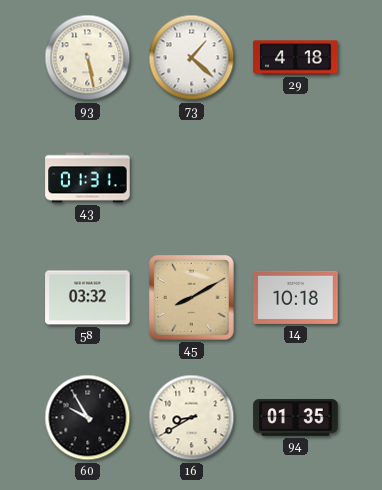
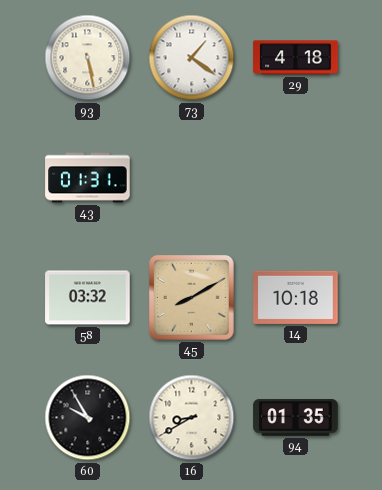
73: 1:22 -> 1:21 (192, 58)
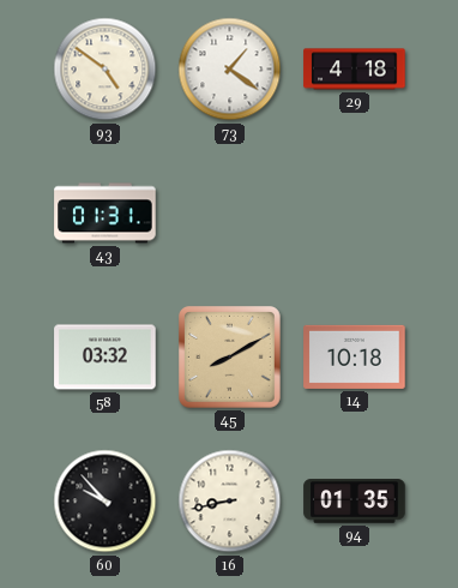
93: 5:28 -> 4:51 (106, 70)
60: 9:55 -> 9:53 (106, 502)
16: 8:40 -> 8:43 (230, 502)
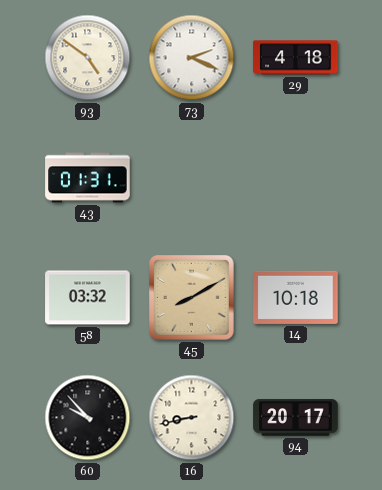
73: 1:21 -> 2:19 (192, 58)
94: 01:35 -> 20:17 (296, 418)
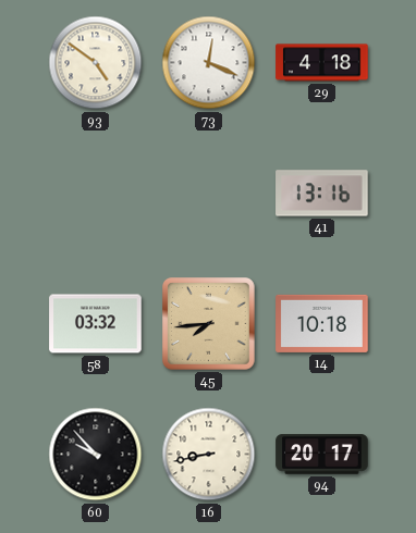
73: 2:19 -> 12:19 (209, 63)
43: 01:31 -> none (88, 178)
41: none -> 13:16 (322, 194)
45: 8:10 -> 7:44 (209, 324)
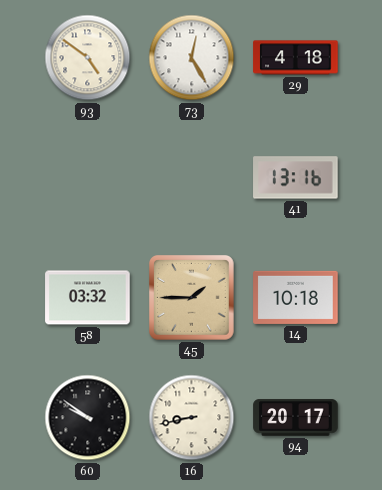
73: 12:19 -> 12:25 (192, 58)
45: 7:44 -> 1:45 (192, 298)
60: 9:53 -> 9:51 (88, 418)
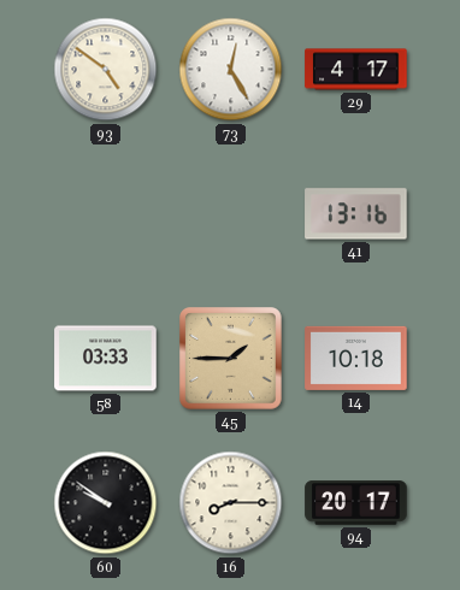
29: 4:18 -> 4:17 (356, 70)
58: 03:32 -> 03:33 (106, 359)
16: 8:43 -> 8:15 (231, 503)
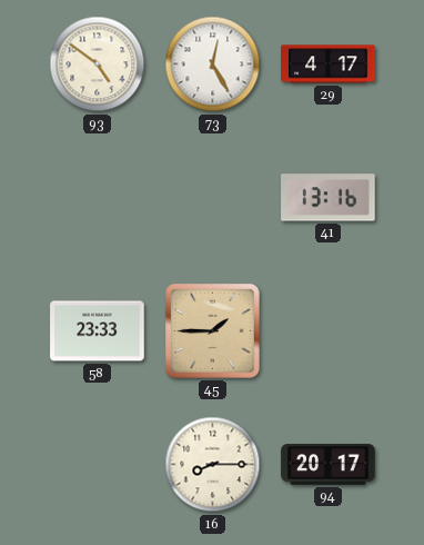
58: 03:33 -> 23:33 (98, 331)
14: 10:18 -> none (356, 358)
60: 9:51 -> none (106, 503)
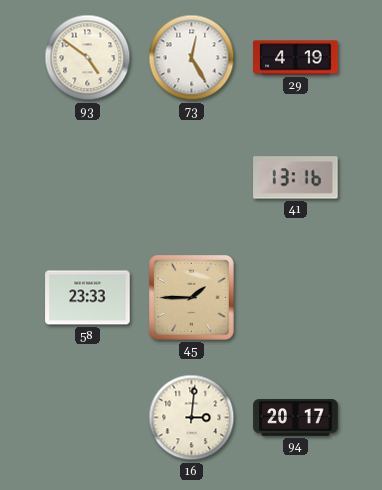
29: 4:17 -> 4:19 (296, 58)
16: 8:15 -> 3:01 (192, 418)
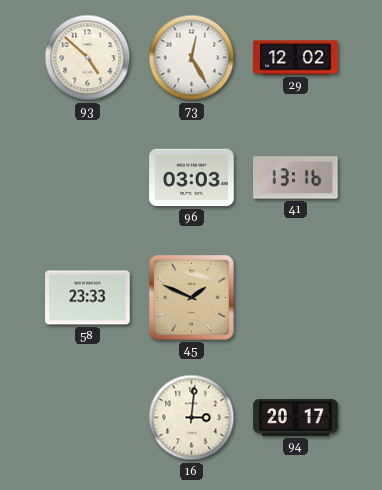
93: 4:51 -> 4:52 (88, 58)
29: 4:19 -> 12:02 (296, 58)
96: none -> 03:03 (192, 178)
45: 1:45 -> 1:49 (192, 298)
